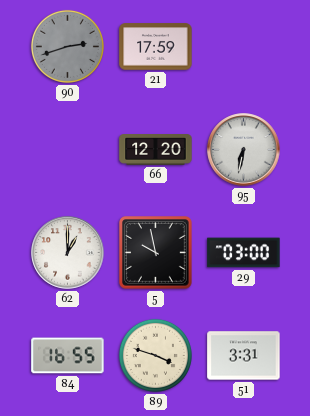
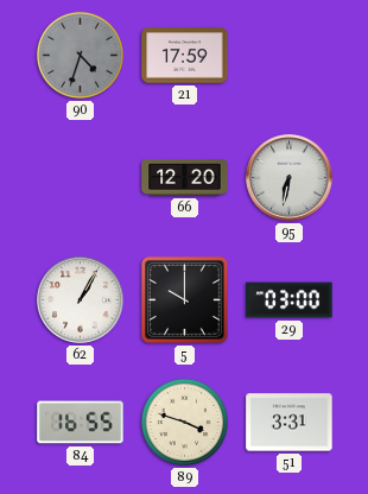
90: 2:42 -> 4:33 (80, 55)
62: 1:00 -> 1:05 (81, 300)
5: 9:58 -> 10:00 (185, 300)
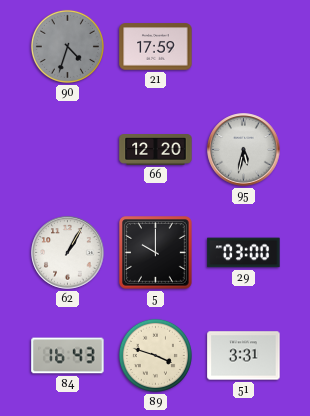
95: 6:32 -> 5:32 (244, 150)
84: 16:55 -> 16:43 (68, 356)
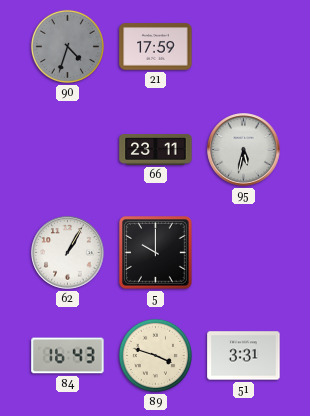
66: 12:20 -> 23:11 (156, 150)
29: 03:00 -> none (244, 253)
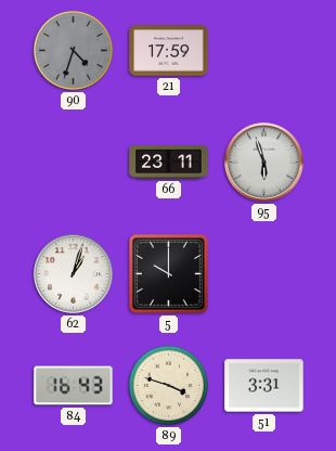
95: 5:32 -> 5:57 (264, 163)
62: 1:05 -> 1:03 (74, 274)
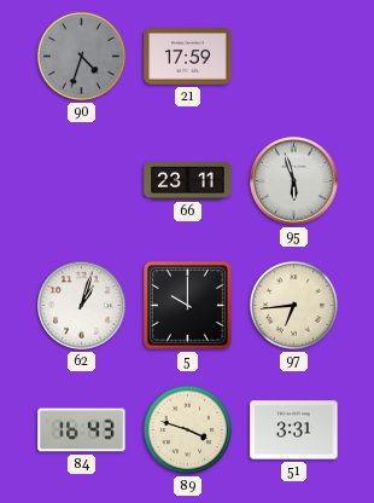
97: none -> 6:44 (293, 305)
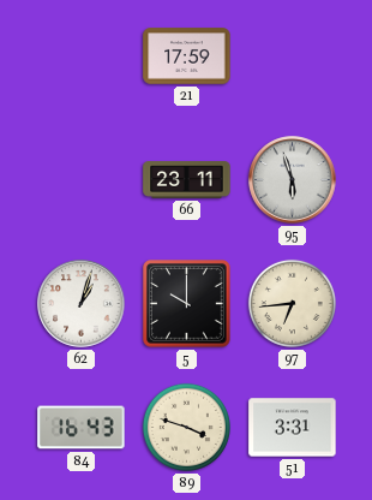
90: 4:33 -> none (81, 56)
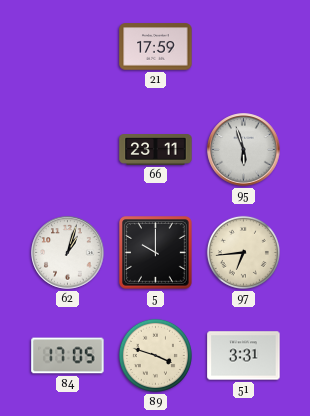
84: 16:43 -> 17:05 (68, 356)
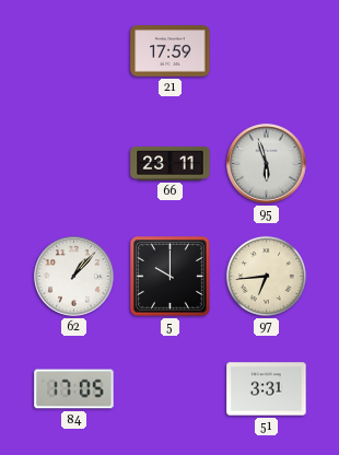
62: 1:03 -> 1:07 (74, 277)
89: 3:48 -> none (155, 355)
